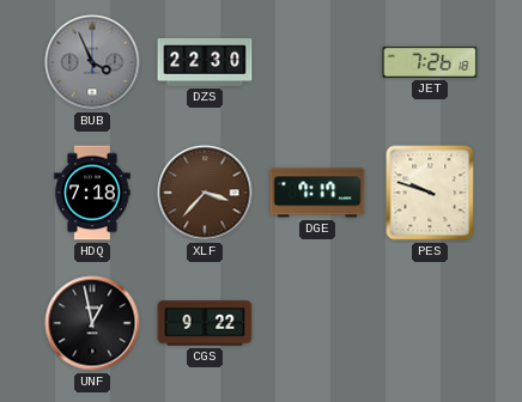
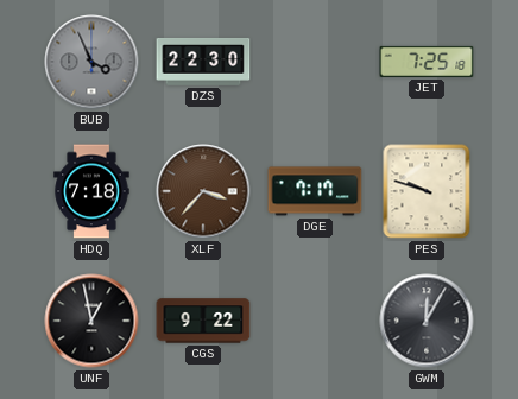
JET: 7:26 -> 7:25 (427, 62)
GWM: none -> 12:05 (427, 321)
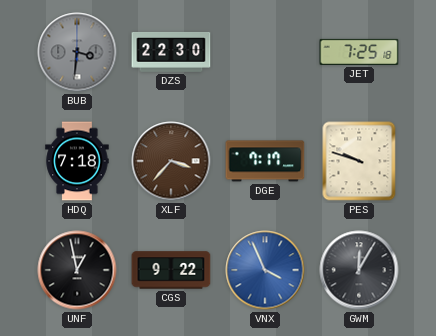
BUB: 3:56 -> 3:31 (77, 52)
VNX: none -> 3:56 (265, 270)
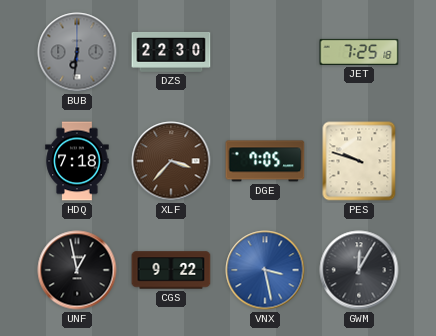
BUB: 3:31 -> 6:31 (77, 52)
DGE: 7:17 -> 7:05 (265, 161)
VNX: 3:56 -> 3:28 (265, 270)
